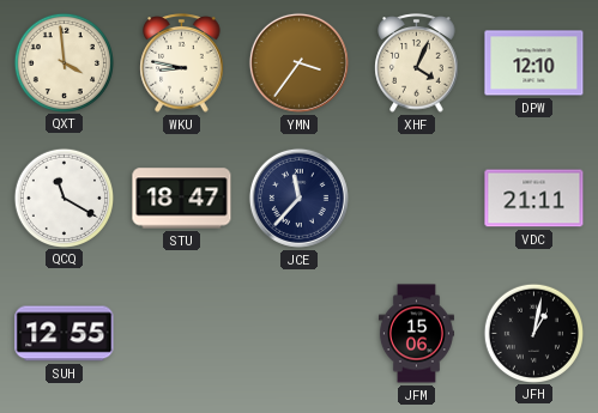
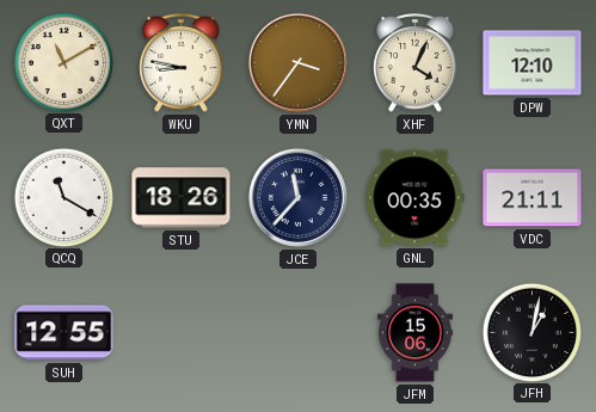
QXT: 3:59 -> 11:10 (63, 62)
STU: 18:47 -> 18:26 (182, 198)
GNL: none -> 00:35 (414, 198)
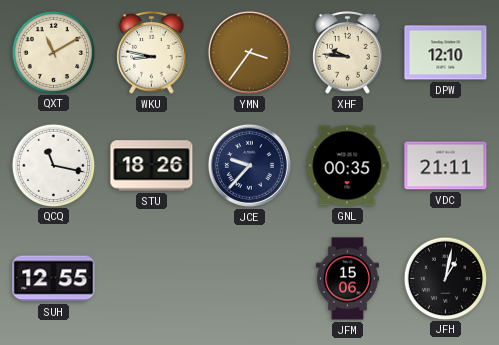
XHF: 4:04 -> 9:46 (348, 53)
QCQ: 11:20 -> 11:17 (53, 165)
JCE: 11:37 -> 9:37 (249, 165)
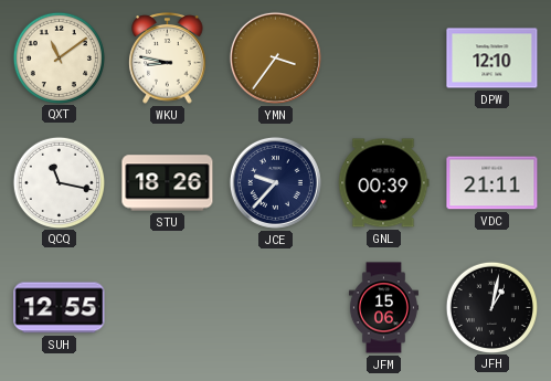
QXT: 11:10 -> 11:09 (59, 57)
XHF: 9:46 -> none (348, 53)
GNL: 00:35 -> 00:39 (383, 183)
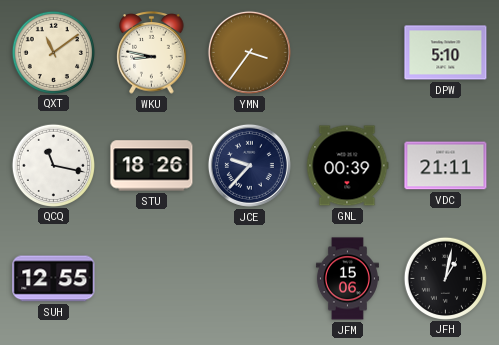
DPW: 12:10 -> 5:10 (446, 53)
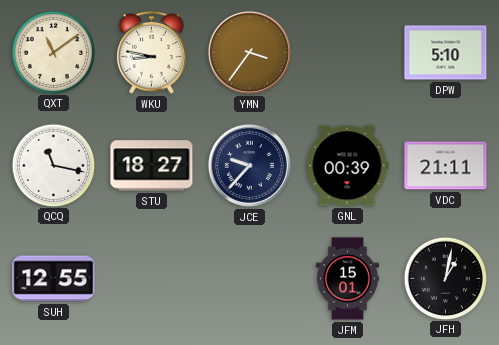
STU: 18:26 -> 18:27 (152, 166)
JFM: 15:06 -> 15:01 (347, 279)
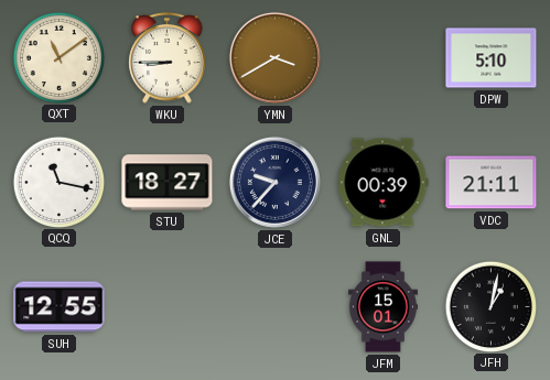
WKU: 8:47 -> 8:45 (168, 58)
YMN: 3:36 -> 3:40 (274, 57)
